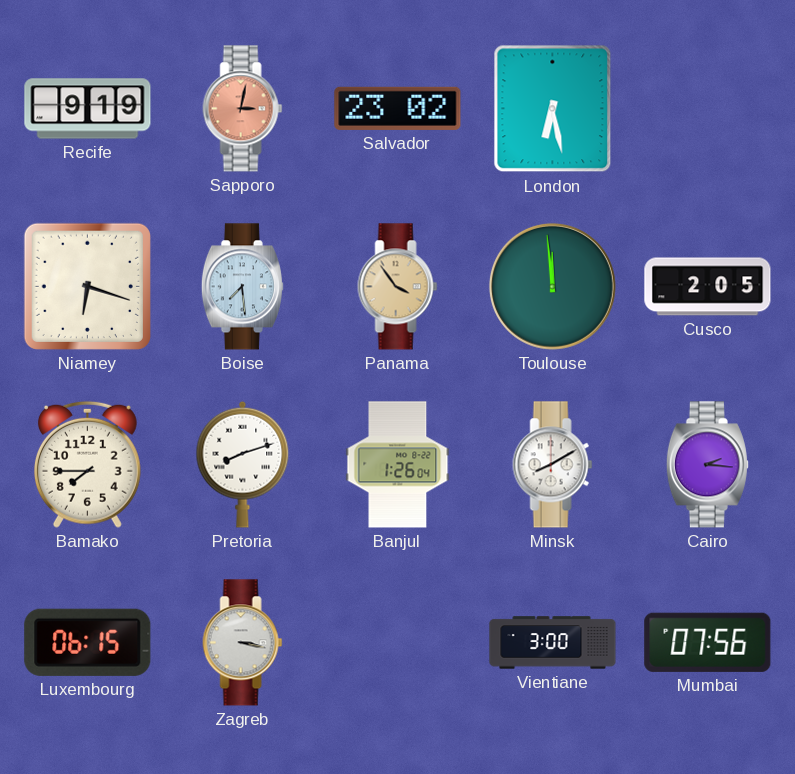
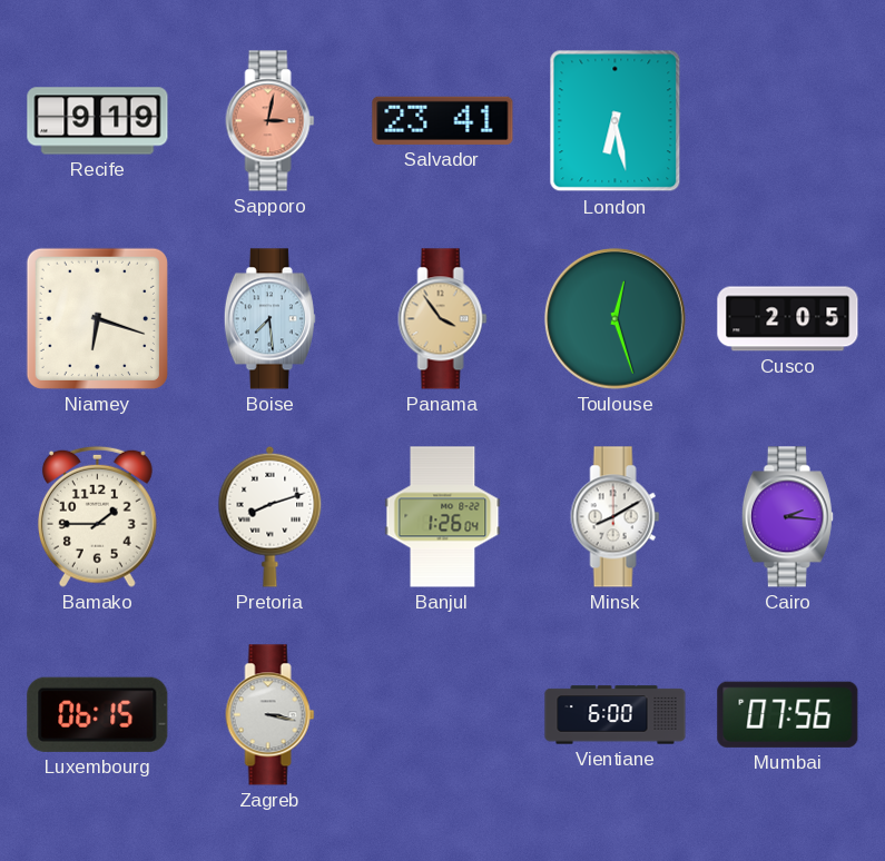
Salvador: 23:02 -> 23:41 (443, 120)
Toulouse: 11:59 -> 12:27 (614, 318)
Bamako: 7:45 -> 1:45 (97, 516)
Vientiane: 3:00 -> 6:00 (616, 715)
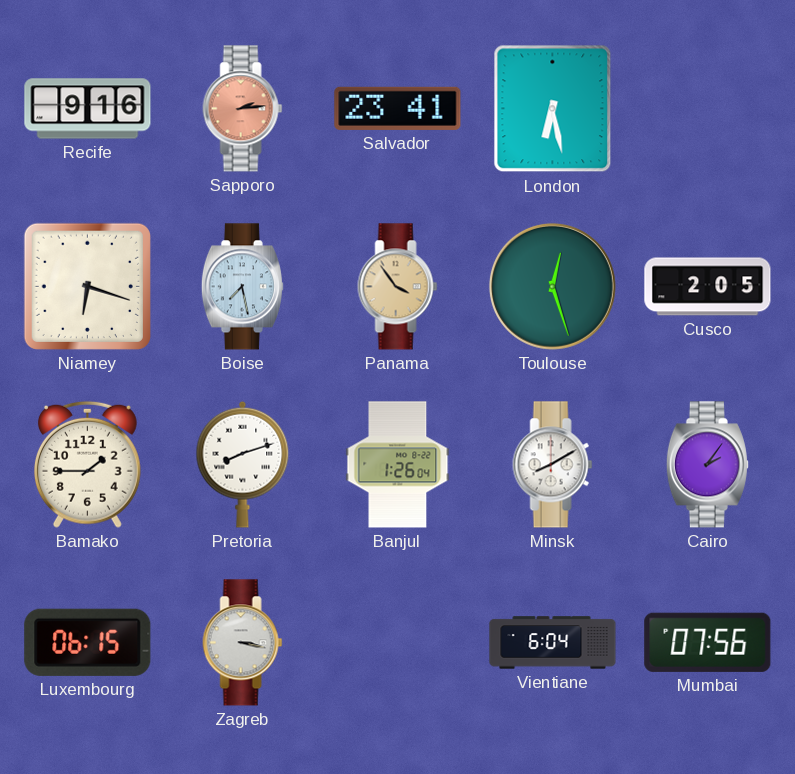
Recife: 9:19 -> 9:16 (88, 109)
Sapporo: 3:02 -> 2:14 (243, 109)
Boise: 7:29 -> 7:28 (242, 287)
Cairo: 2:16 -> 2:06 (707, 465)
Vientiane: 6:00 -> 6:04 (553, 643)
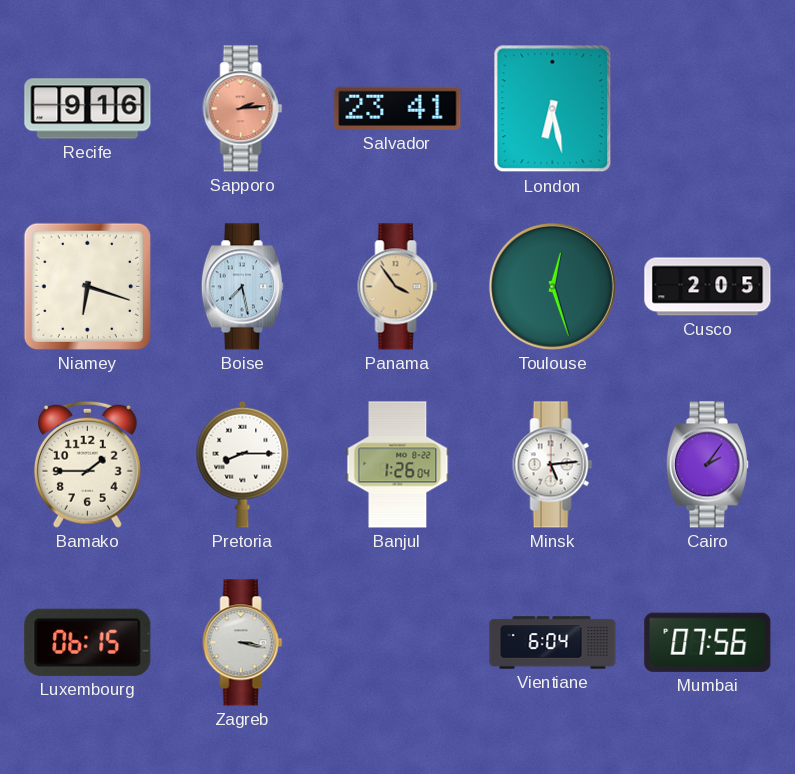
Pretoria: 8:12 -> 8:15 (243, 464)
Minsk: 8:10 -> 5:14 (553, 465)
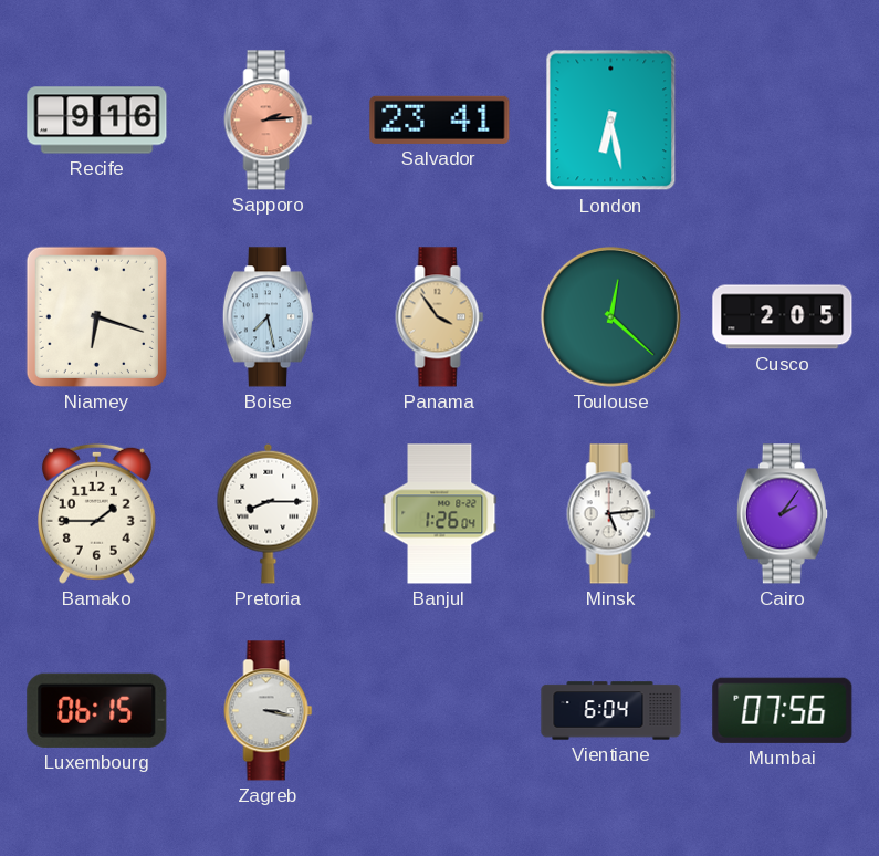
Toulouse: 12:27 -> 12:22 (610, 316)
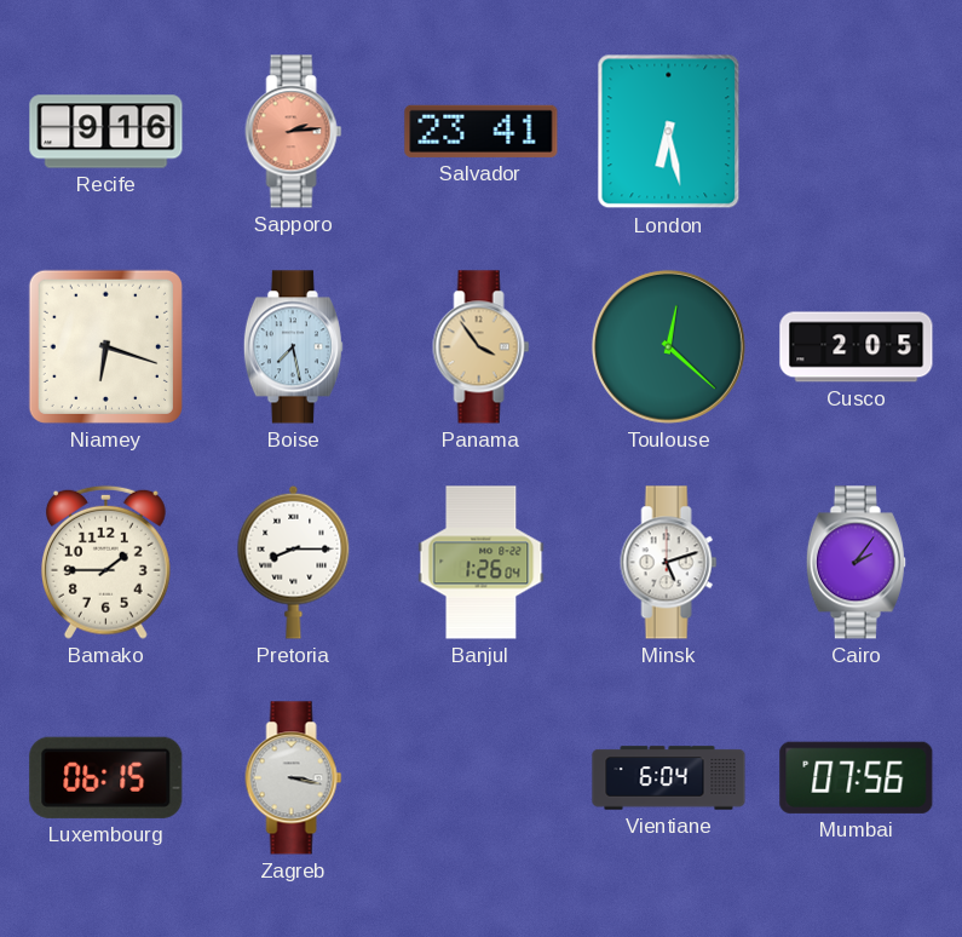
Minsk: 5:14 -> 5:12 (669, 563)
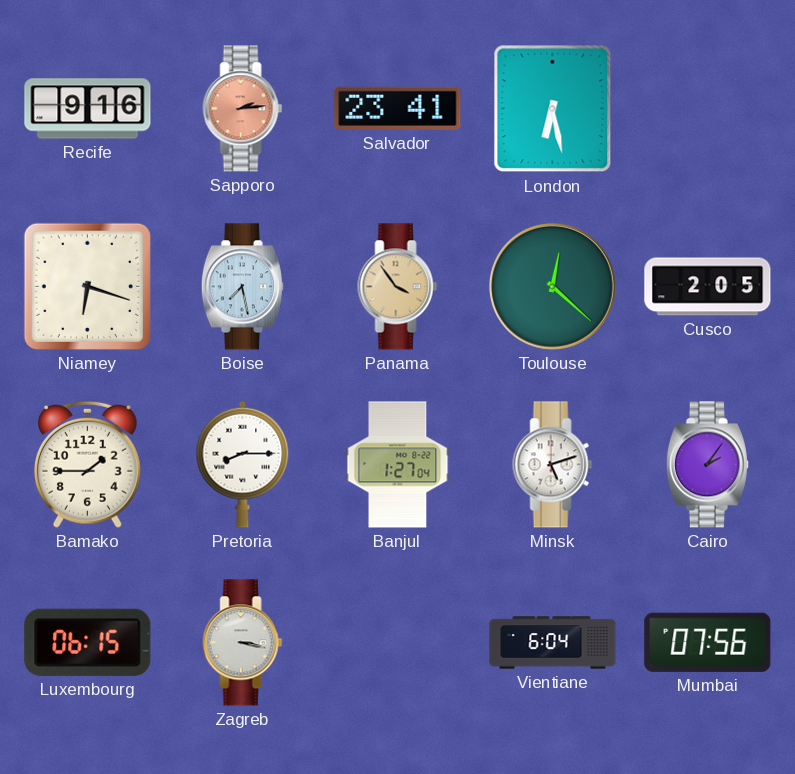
Banjul: 1:26 -> 1:27 (398, 465)
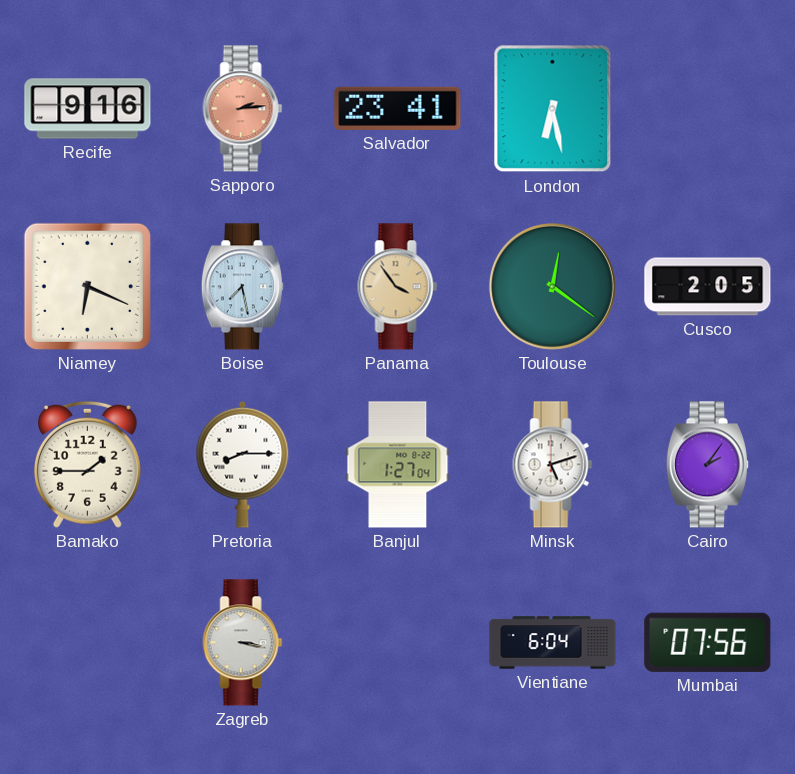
Niamey: 6:18 -> 6:19 (87, 286)
Toulouse: 12:22 -> 12:21 (552, 286)
Luxembourg: 06:15 -> none (88, 642)
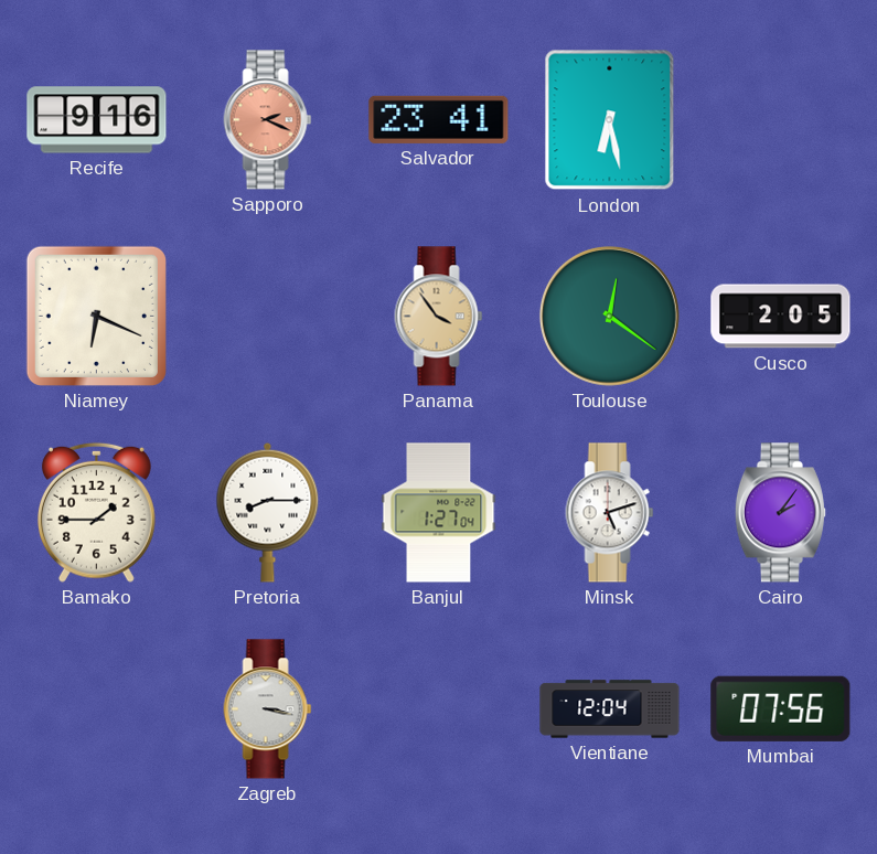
Sapporo: 2:14 -> 2:19 (268, 120)
Boise: 7:28 -> none (242, 287)
Vientiane: 6:04 -> 12:04 (610, 709)
